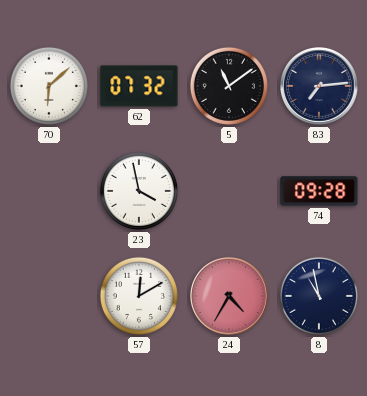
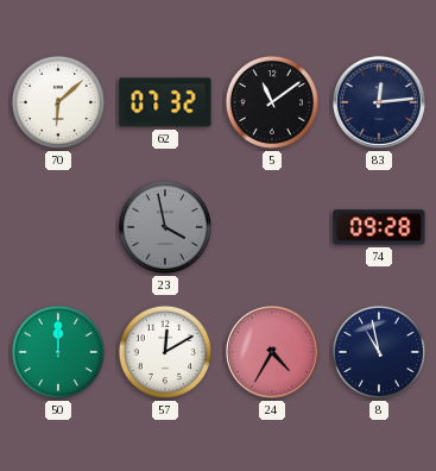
83: 7:14 -> 12:14 (380, 103)
23 dial: white -> grey (165, 227)
50: none -> 12:00 (58, 352)
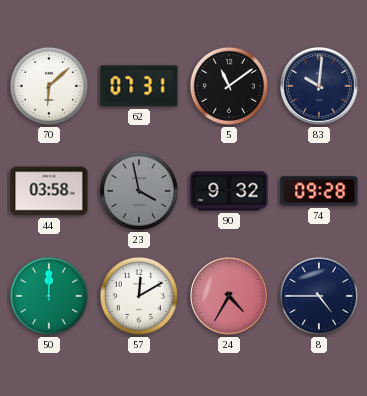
62: 07:32 -> 07:31 (139, 86)
83: 12:14 -> 10:01 (320, 87)
44: none -> 03:58 (49, 191)
90: none -> 9:32 (229, 191)
8: 10:58 -> 4:45 (319, 296)
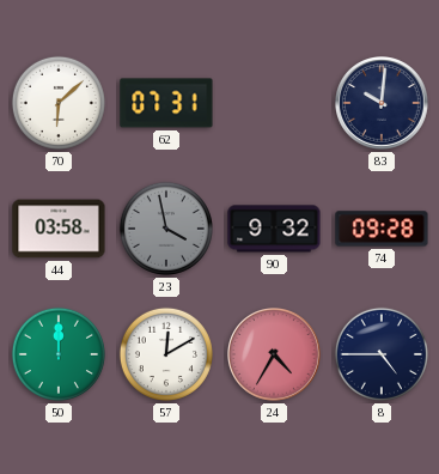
5: 11:09 -> none (229, 86)
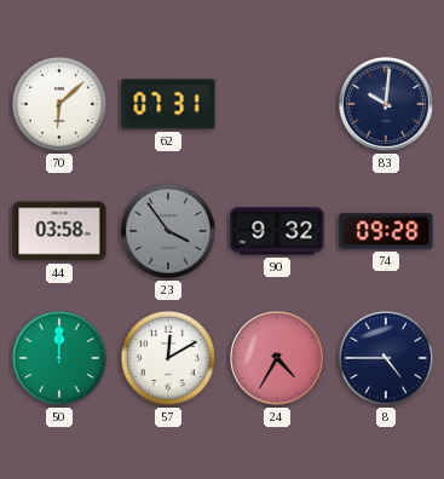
23: 3:58 -> 3:54 (168, 231)
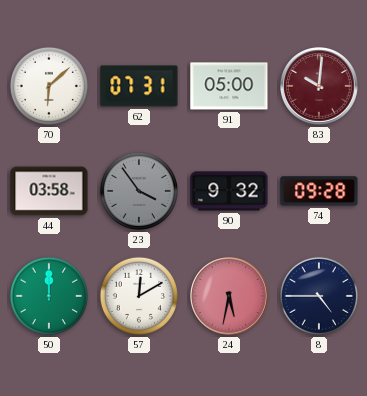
91: none -> 05:00 (229, 86)
83 dial: navy -> burgundy (320, 87)
24: 4:35 -> 5:32 (230, 297)
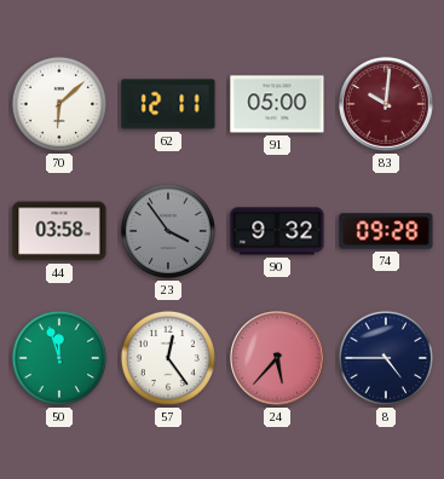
62: 07:31 -> 12:11 (168, 104)
50: 12:00 -> 11:57 (59, 358)
57: 12:10 -> 12:24 (168, 358)
24: 5:32 -> 5:37 (278, 359)
